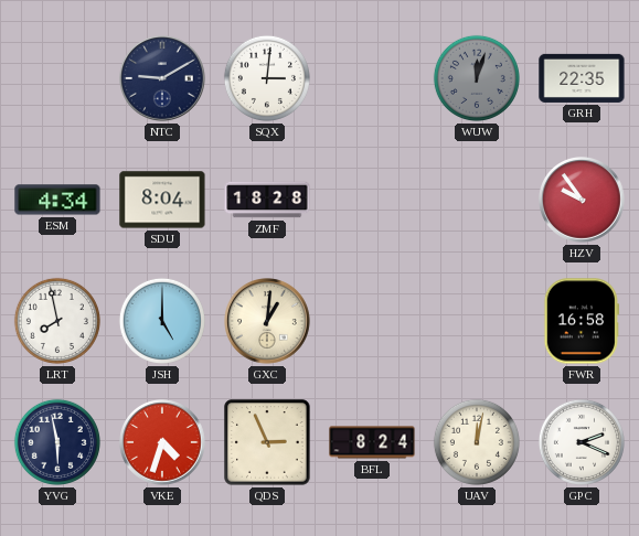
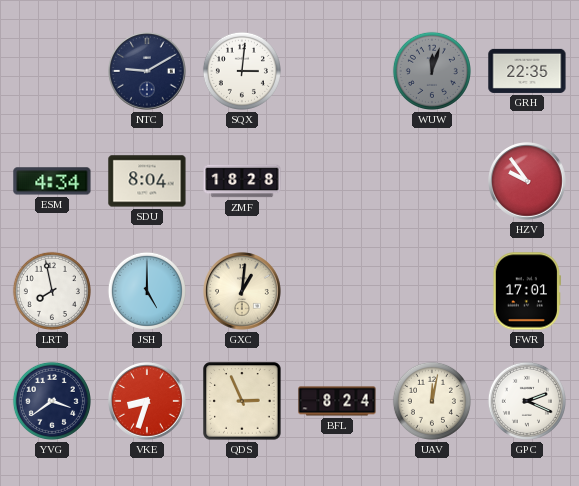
FWR: 16:58 -> 17:01 (527, 291)
YVG: 5:58 -> 3:39 (52, 401)
VKE: 4:33 -> 8:33 (148, 402)
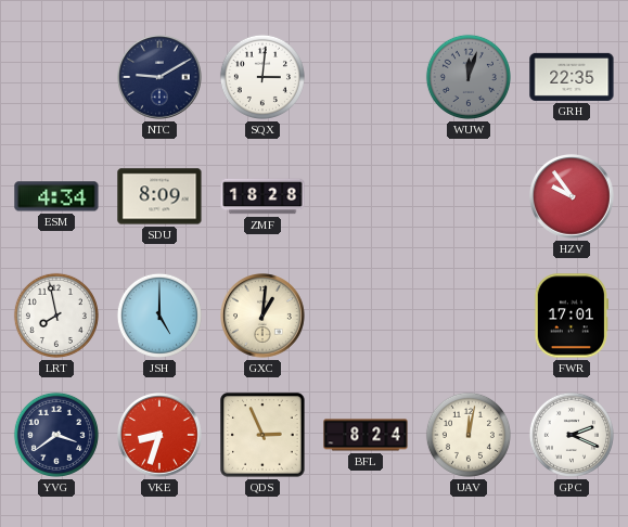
SDU: 8:04 -> 8:09 (159, 196)
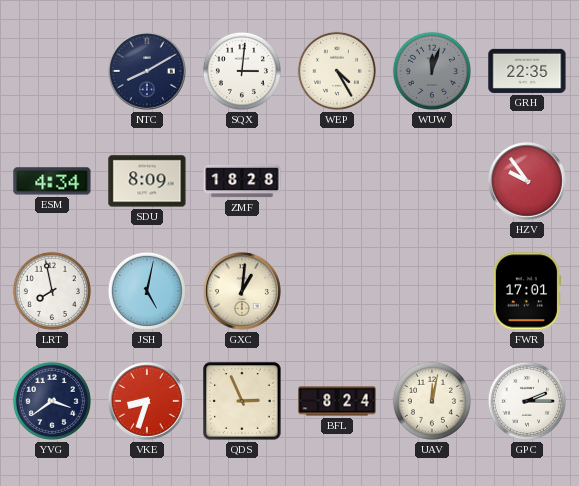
NTC: 9:10 -> 8:10 (148, 72)
WEP: none -> 4:25 (337, 71)
JSH: 5:00 -> 5:02 (147, 291)
GPC: 2:19 -> 2:15 (527, 401)
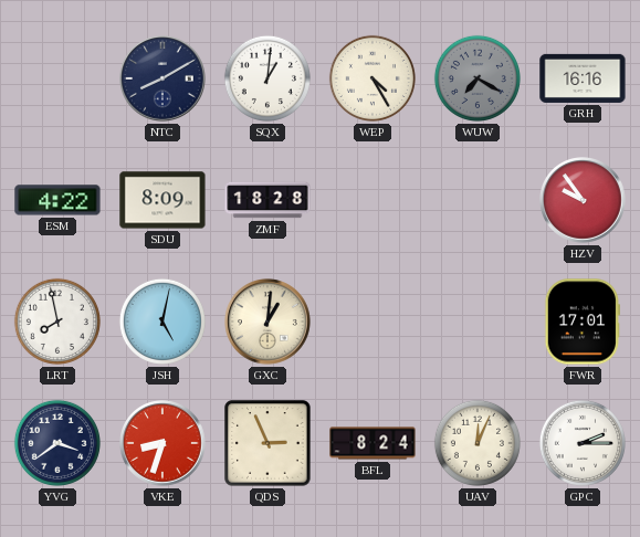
SQX: 3:01 -> 1:01 (267, 78)
WUW: 12:03 -> 7:20 (478, 78)
GRH: 22:35 -> 16:16 (583, 78)
ESM: 4:34 -> 4:22 (57, 200)
UAV: 12:02 -> 12:04 (478, 443)
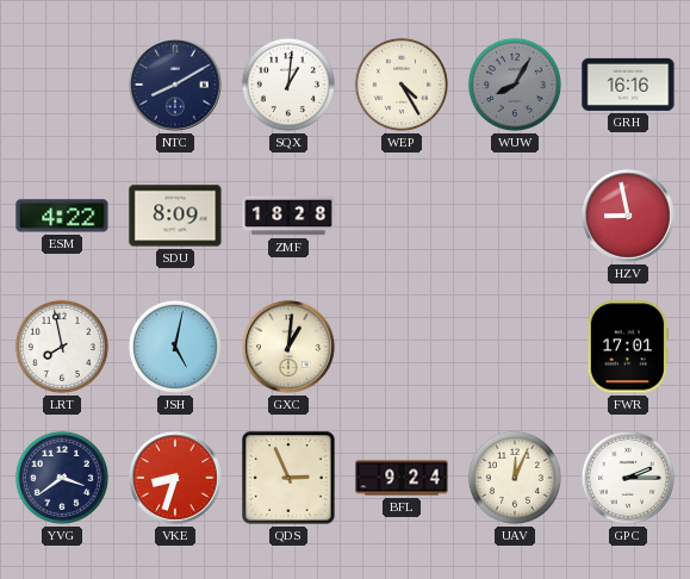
WUW: 7:20 -> 8:05 (515, 85)
HZV: 9:54 -> 8:58 (629, 217)
BFL: 8:24 -> 9:24 (402, 478)
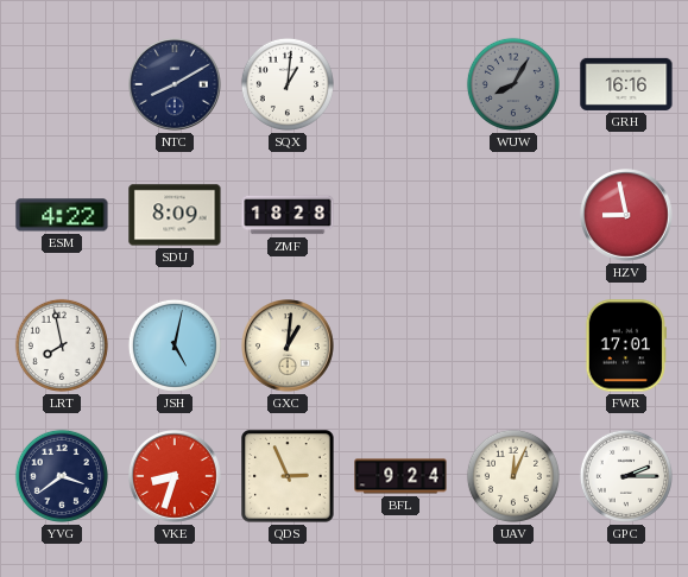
WEP: 4:25 -> none (402, 85)
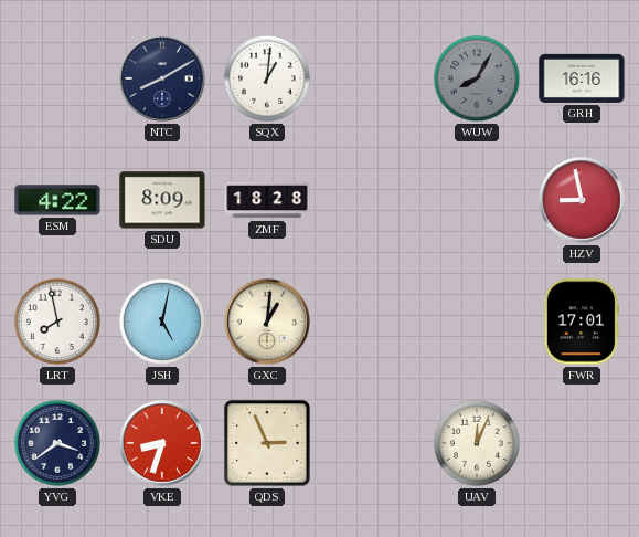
BFL: 9:24 -> none (400, 476)
GPC: 2:15 -> none (626, 476)
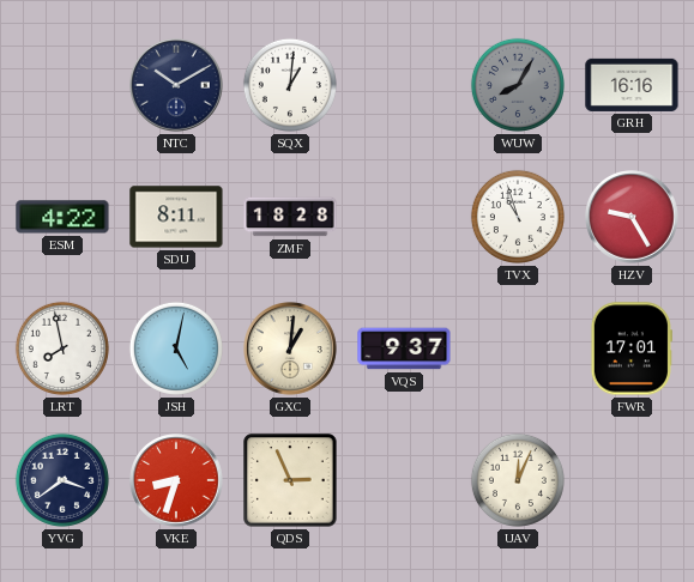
NTC: 8:10 -> 10:10 (177, 86)
SDU: 8:09 -> 8:11 (176, 217)
TVX: none -> 10:57 (518, 217)
HZV: 8:58 -> 9:25 (633, 218)
VQS: none -> 9:37 (404, 348)
